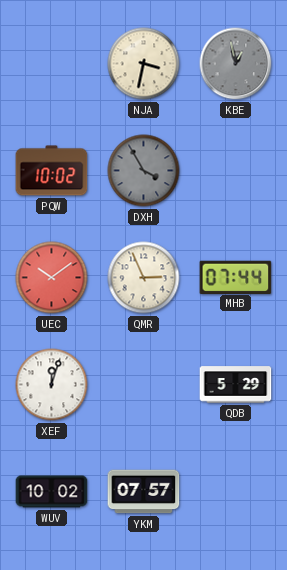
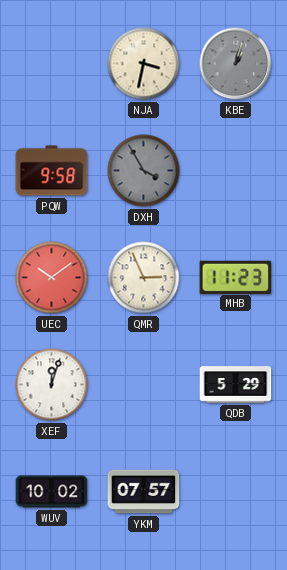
KBE: 12:58 -> 1:03 (236, 64)
PQW: 10:02 -> 9:58 (52, 171)
MHB: 07:44 -> 11:23 (236, 277)
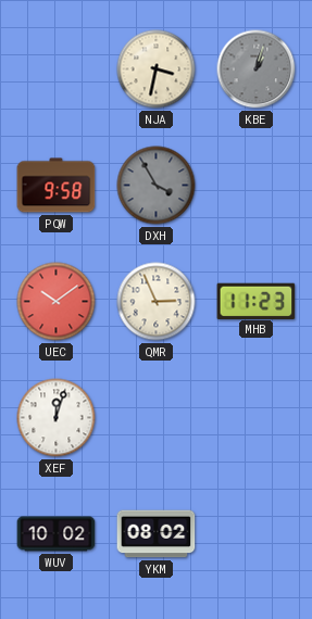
QDB: 5:29 -> none (236, 385)
YKM: 07:57 -> 08:02 (157, 534)
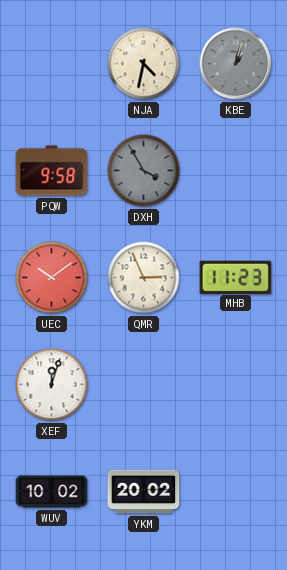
NJA: 3:32 -> 4:32 (144, 64)
YKM: 08:02 -> 20:02 (144, 492)
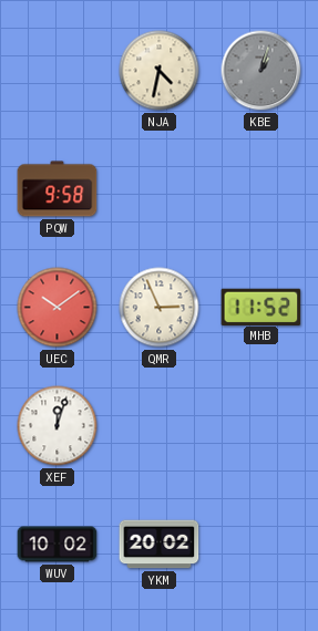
DXH: 3:55 -> none (144, 171)
MHB: 11:23 -> 11:52 (261, 307)
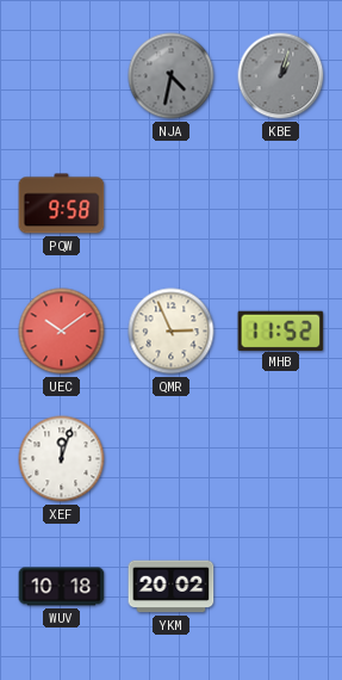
NJA dial: cream -> grey (172, 76)
WUV: 10:02 -> 10:18 (62, 587)
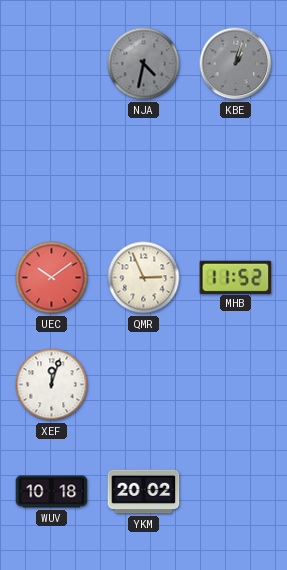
PQW: 9:58 -> none (62, 204)
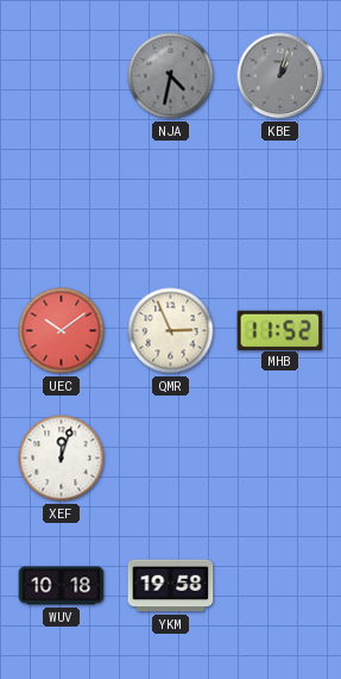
YKM: 20:02 -> 19:58 (171, 586)
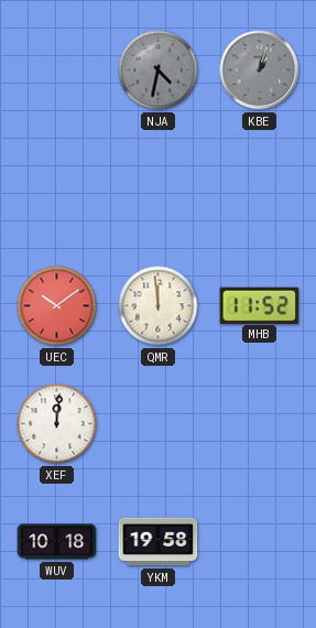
QMR: 2:56 -> 11:59 (159, 306)
XEF: 12:03 -> 12:01 (57, 424)
